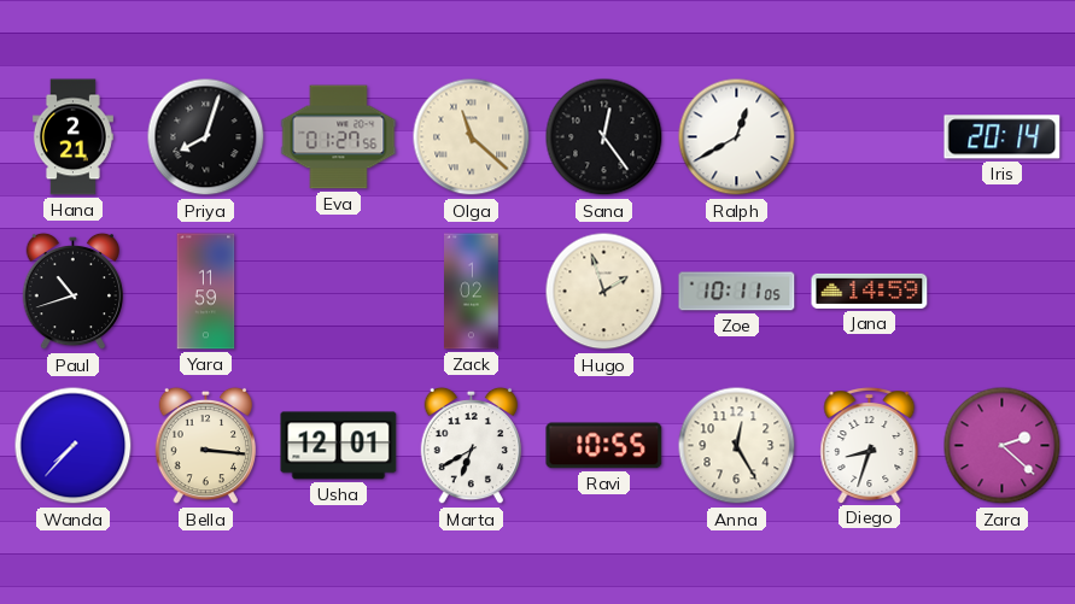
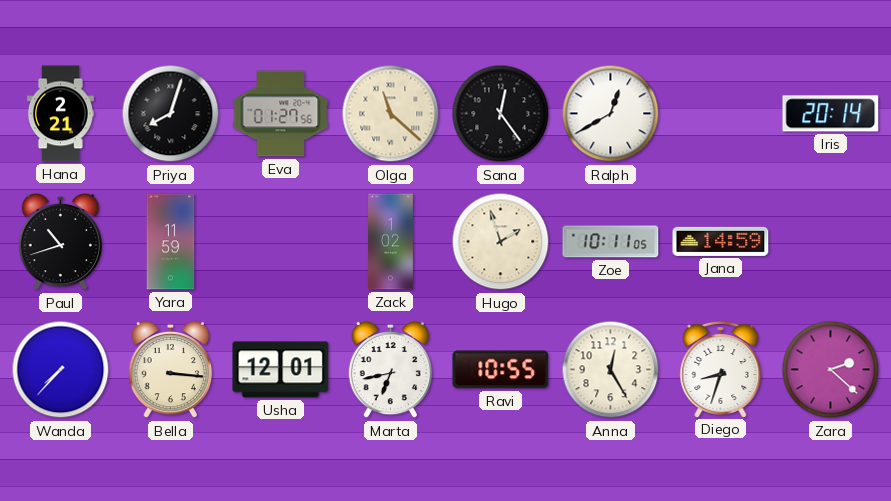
Marta: 6:40 -> 6:43 (391, 370)
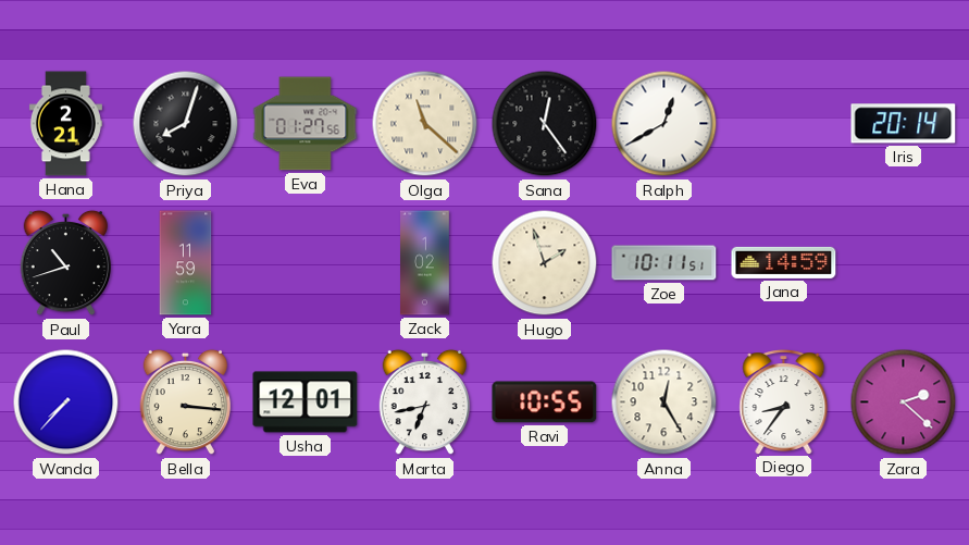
Zoe: 10:11:05 -> 10:11:51 (664, 263)
Diego: 8:33 -> 8:36 (784, 402)
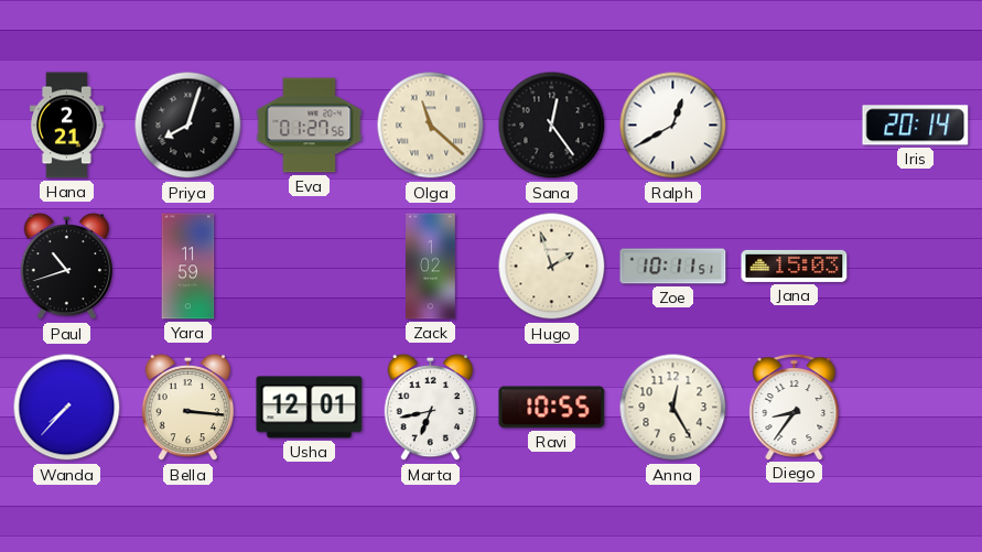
Jana: 14:59 -> 15:03 (795, 266)
Zara: 2:22 -> none (904, 402)
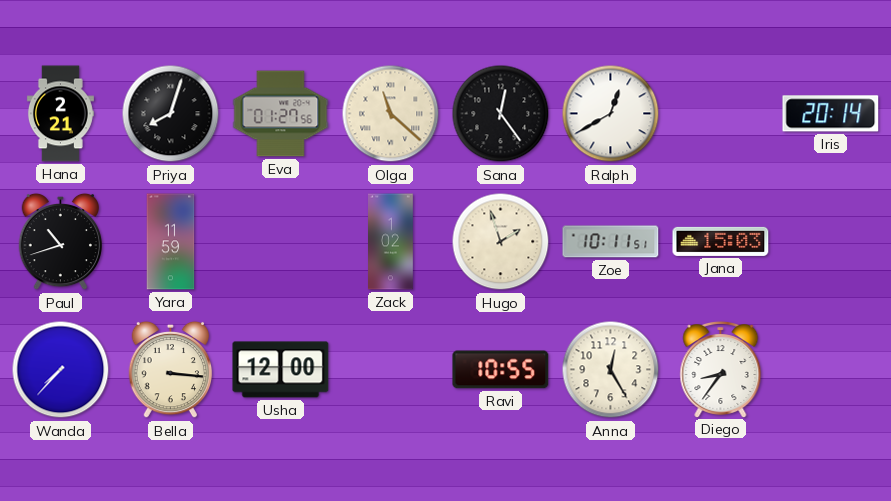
Usha: 12:01 -> 12:00 (281, 370)
Marta: 6:43 -> none (431, 408)
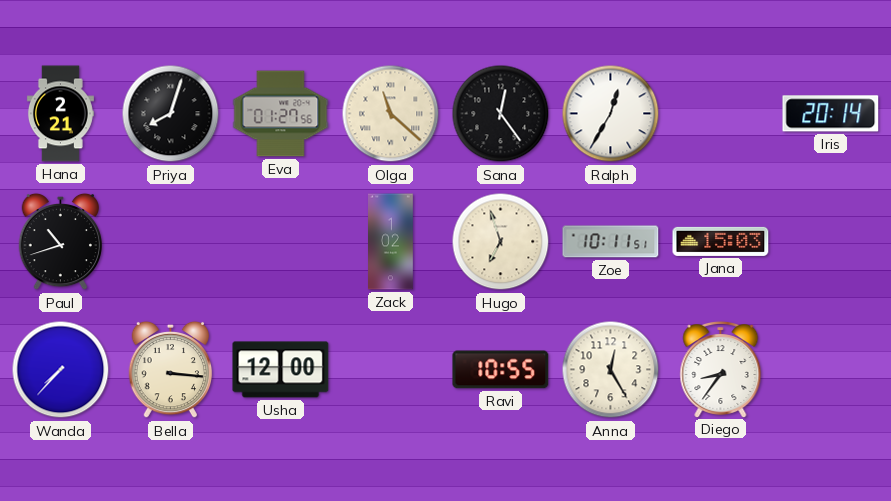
Ralph: 12:40 -> 12:35 (611, 114)
Yara: 11:59 -> none (171, 242)
Hugo: 1:57 -> 6:57 (501, 242)
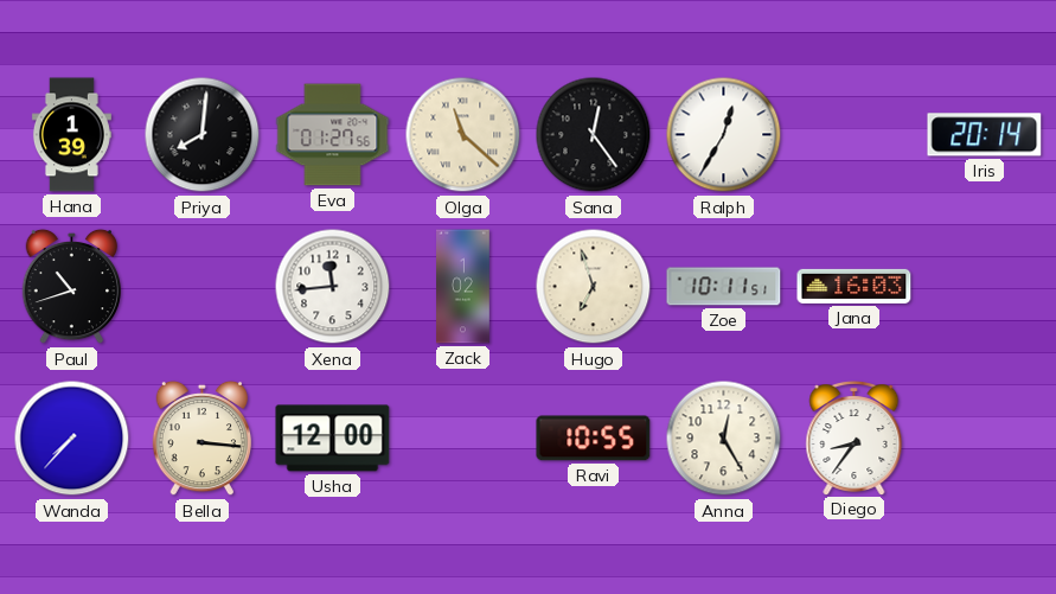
Hana: 2:21 -> 1:39 (71, 135)
Priya: 8:03 -> 8:01 (203, 135)
Xena: none -> 11:44 (333, 287)
Jana: 15:03 -> 16:03 (855, 286)
